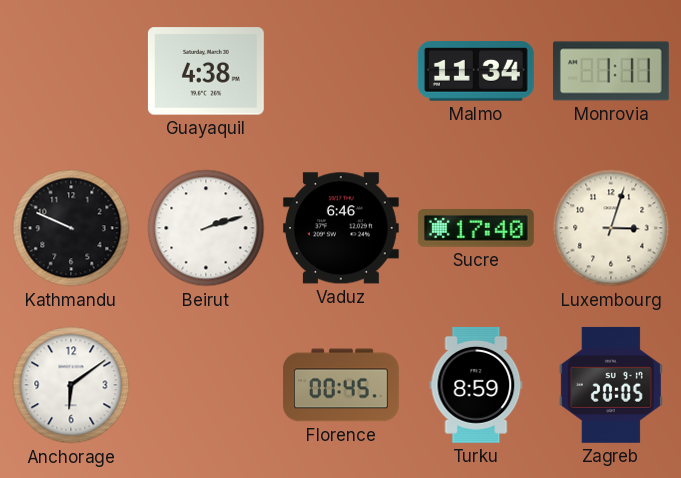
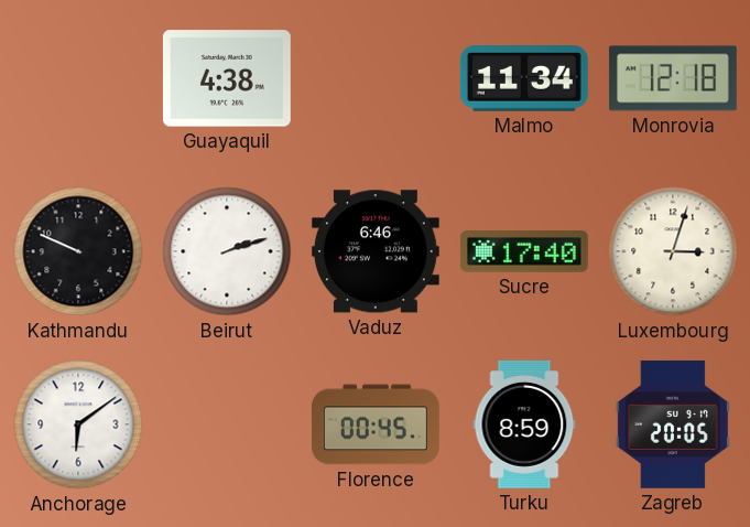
Monrovia: 1:11 -> 12:18 (673, 78)
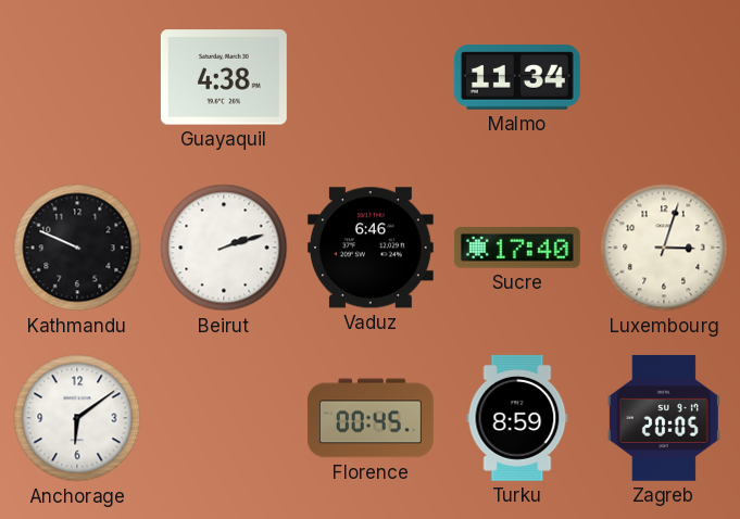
Monrovia: 12:18 -> none (673, 78)
